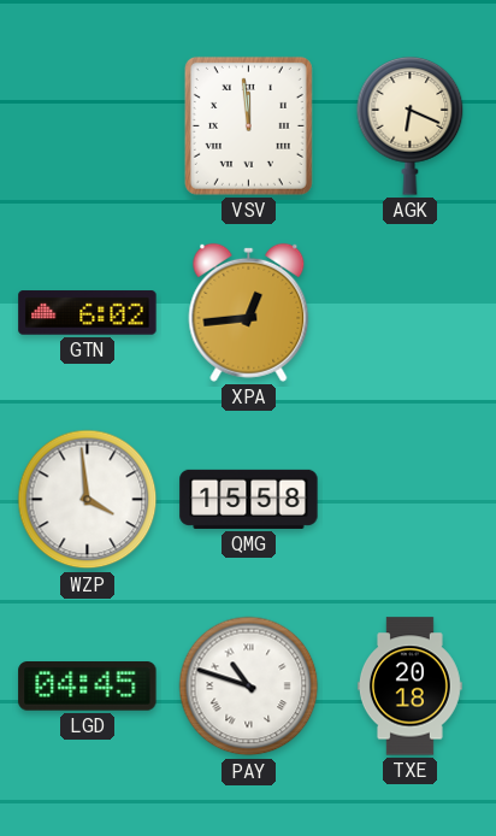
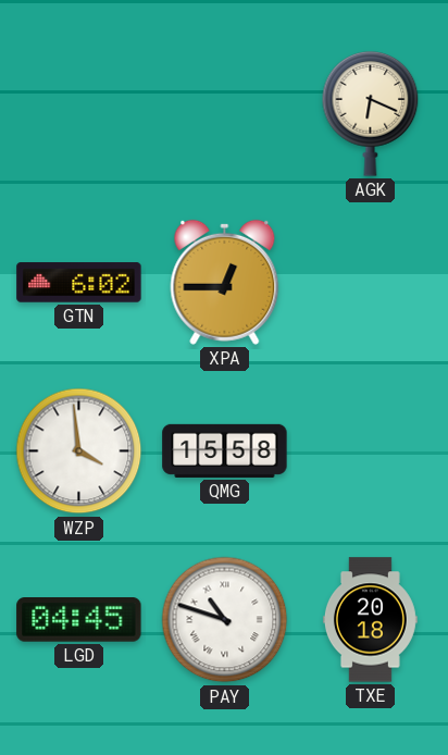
VSV: 11:59 -> none (248, 125)
XPA: 12:44 -> 12:45 (225, 282)
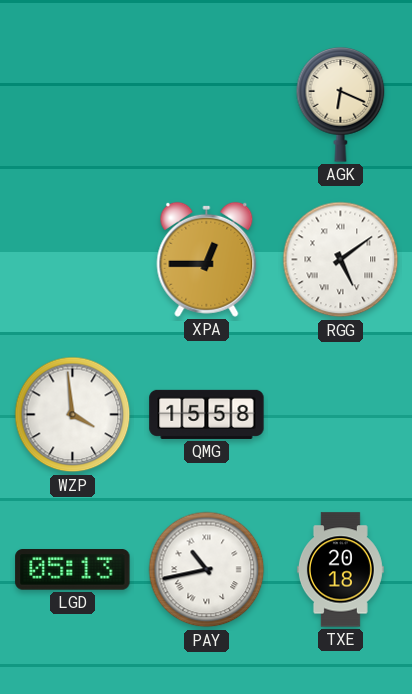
GTN: 6:02 -> none (79, 283)
RGG: none -> 5:09 (341, 260)
LGD: 04:45 -> 05:13 (73, 570)
PAY: 10:48 -> 10:43 (207, 570)
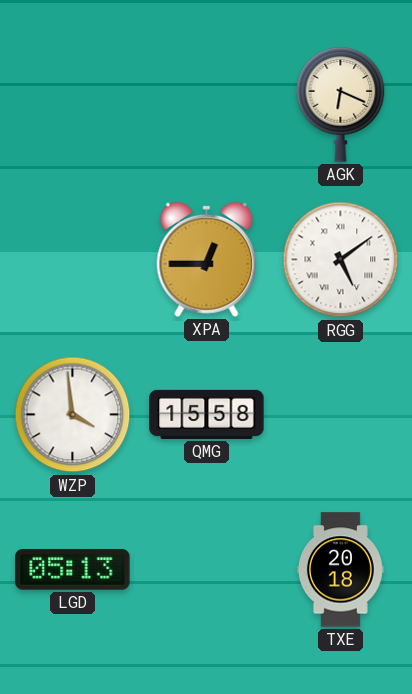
PAY: 10:43 -> none (207, 570)
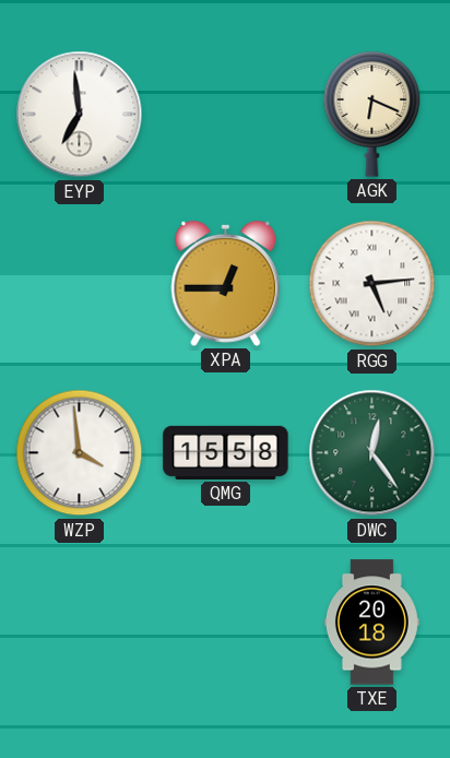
EYP: none -> 6:59 (80, 115)
RGG: 5:09 -> 5:14 (372, 284)
DWC: none -> 12:24 (372, 453)
LGD: 05:13 -> none (73, 570)
